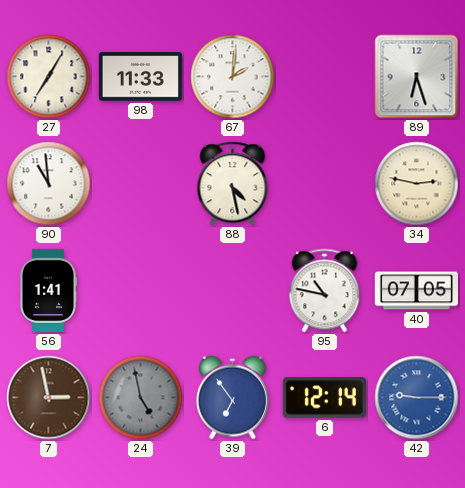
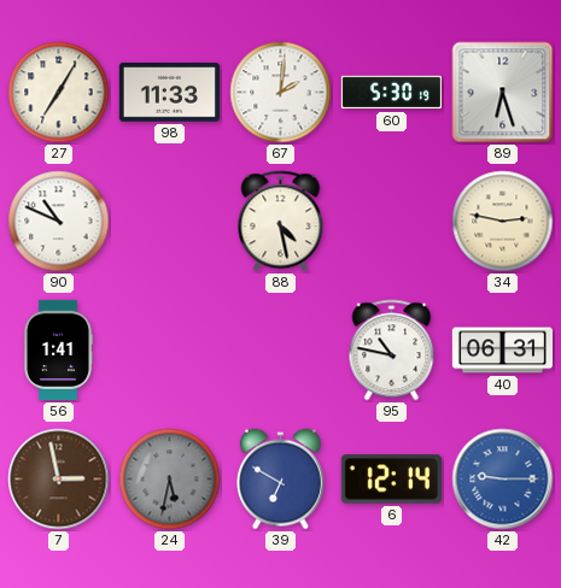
60: none -> 5:30 (391, 93)
90: 10:59 -> 10:49 (59, 222)
40: 07:05 -> 06:31 (502, 351)
24: 4:58 -> 5:32 (170, 480)
39: 6:54 -> 6:50 (280, 480)
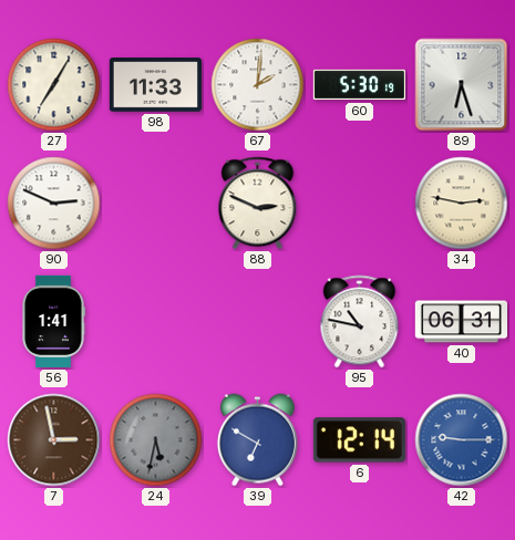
90: 10:49 -> 2:49 (54, 204)
88: 4:28 -> 2:49 (258, 204)
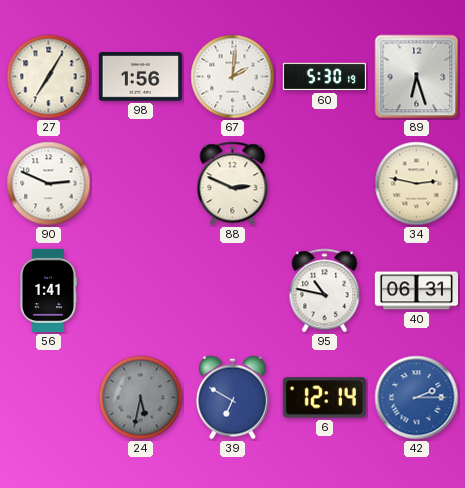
98: 11:33 -> 1:56 (140, 77)
7: 2:58 -> none (54, 440)
42: 9:15 -> 2:15 (417, 398)
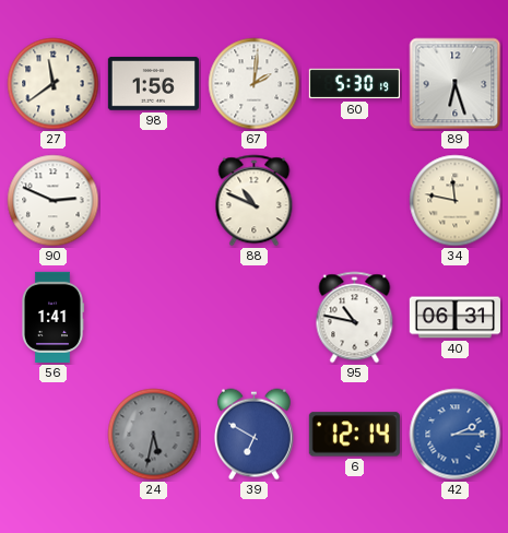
27: 7:05 -> 11:39 (54, 84)
88: 2:49 -> 10:49 (255, 201)
34: 2:47 -> 11:47 (456, 201)
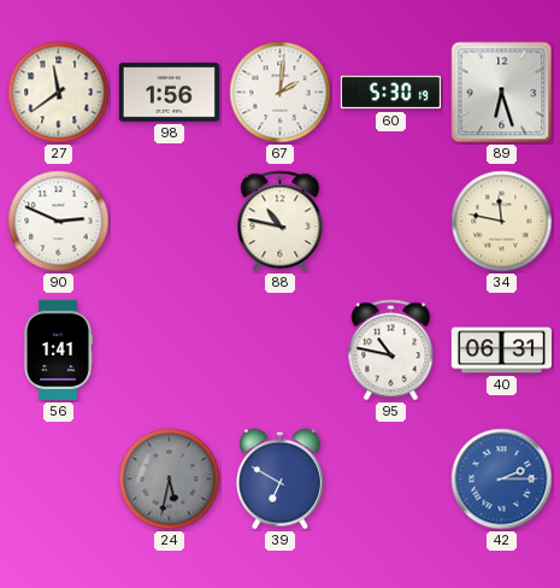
88: 10:49 -> 10:47 (281, 222)
6: 12:14 -> none (354, 435)
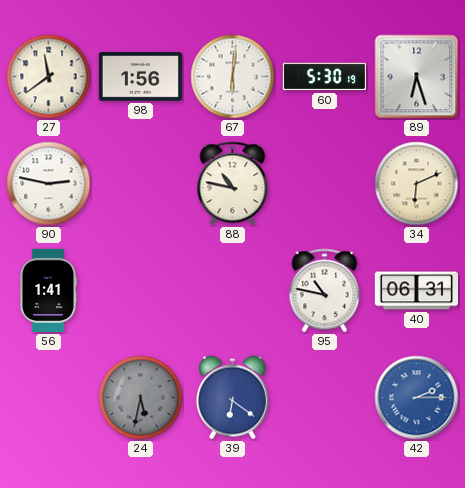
67: 2:01 -> 6:01 (233, 77)
90: 2:49 -> 2:47 (49, 184)
34: 11:47 -> 6:11 (417, 184)
39: 6:50 -> 6:21 (232, 398)
